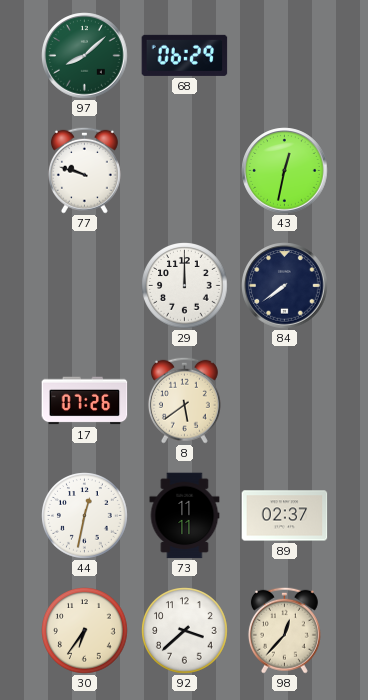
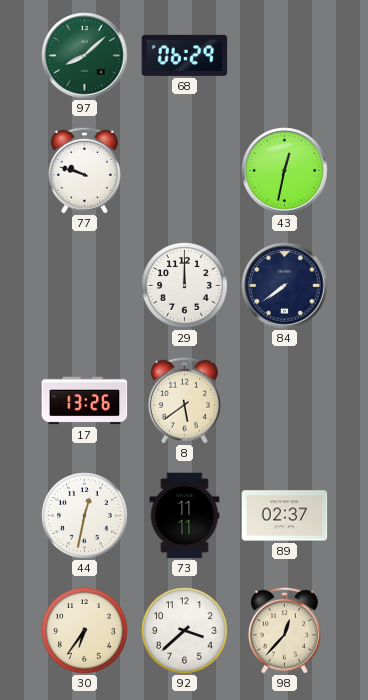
17: 07:26 -> 13:26 (85, 401)
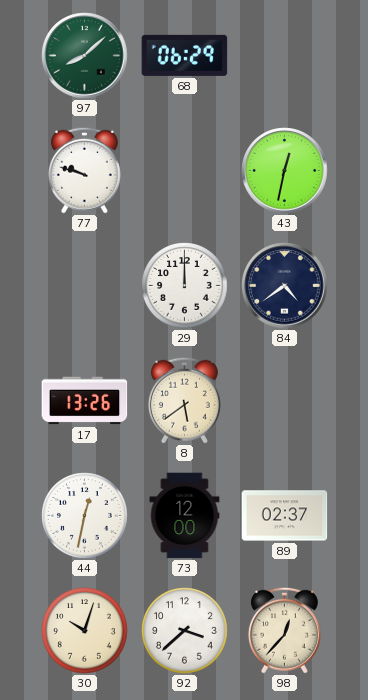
84: 7:39 -> 4:39 (285, 286)
73: 11:11 -> 12:00 (185, 516)
30: 6:36 -> 10:03 (85, 631)
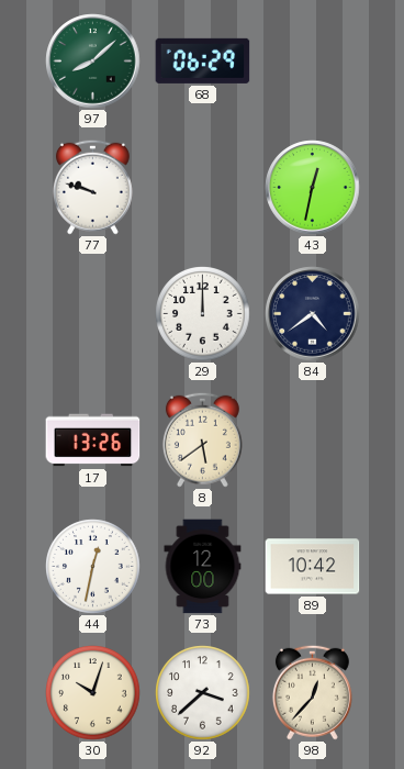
89: 02:37 -> 10:42 (313, 567)
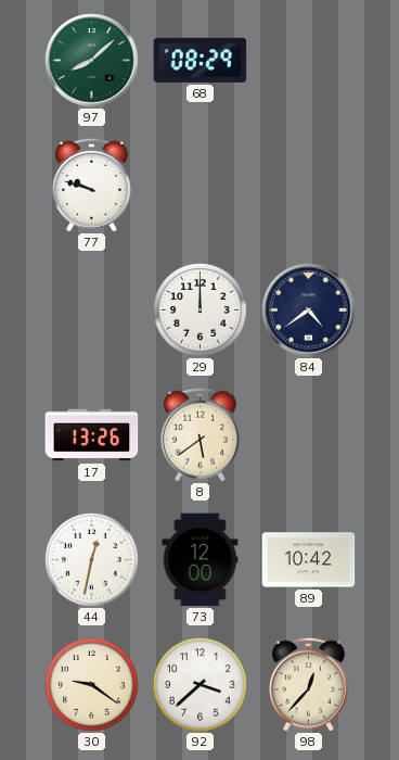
68: 06:29 -> 08:29 (201, 60)
43: 12:32 -> none (313, 188)
30: 10:03 -> 9:21 (92, 685)
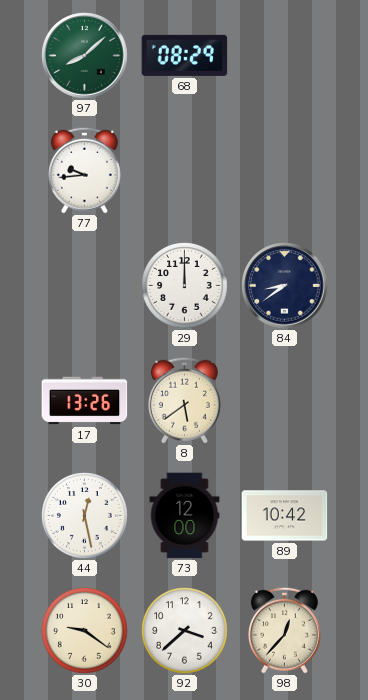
77: 9:48 -> 9:44 (84, 170)
84: 4:39 -> 8:39 (285, 286)
44: 12:32 -> 12:28 (85, 516)
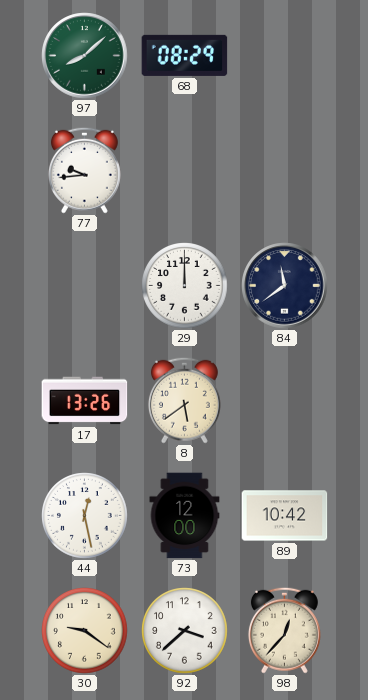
84: 8:39 -> 11:39 (285, 286)
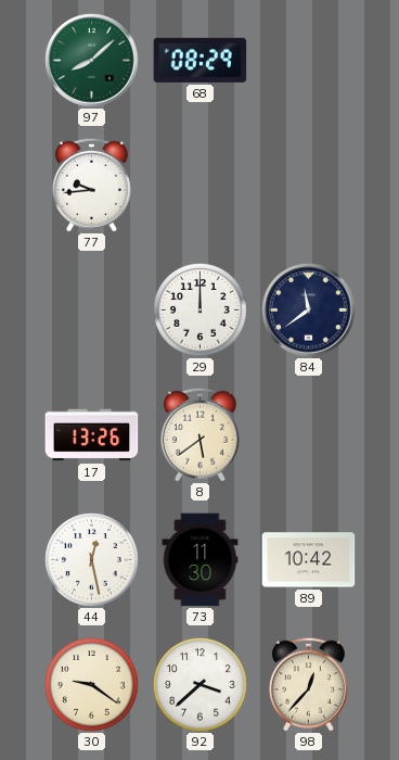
73: 12:00 -> 11:30 (201, 560)
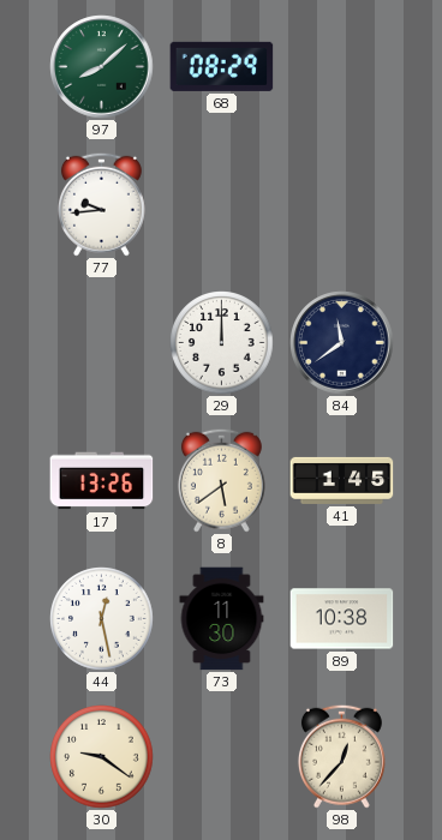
41: none -> 1:45 (342, 480)
89: 10:42 -> 10:38 (342, 619)
92: 3:38 -> none (201, 685)
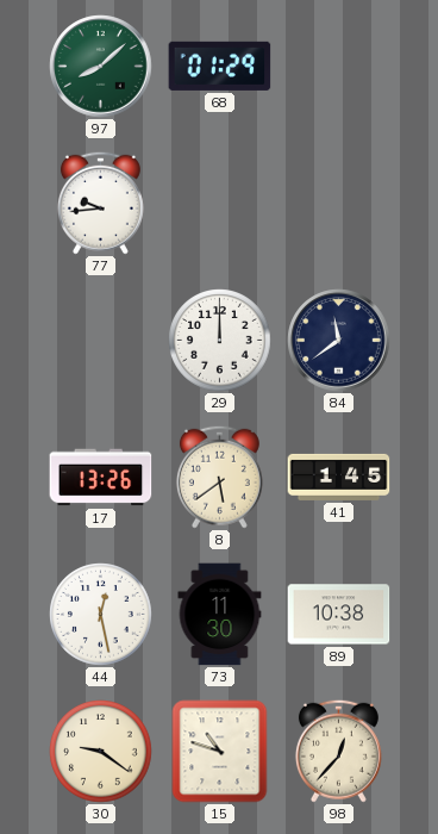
68: 08:29 -> 01:29 (220, 66)
15: none -> 10:48 (220, 752)
